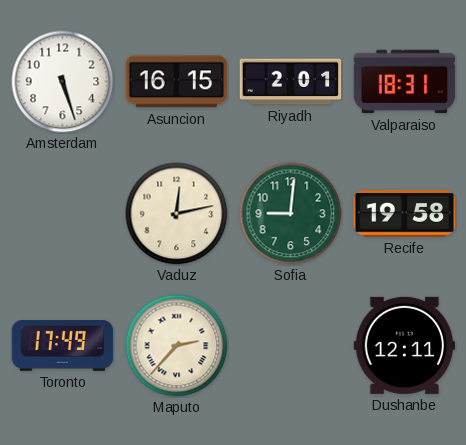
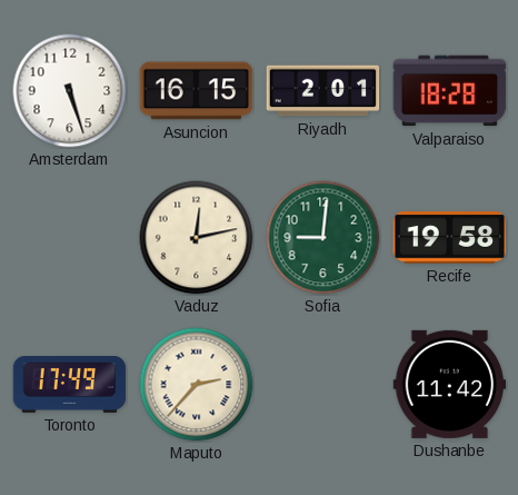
Valparaiso: 18:31 -> 18:28 (450, 91)
Dushanbe: 12:11 -> 11:42 (450, 384)
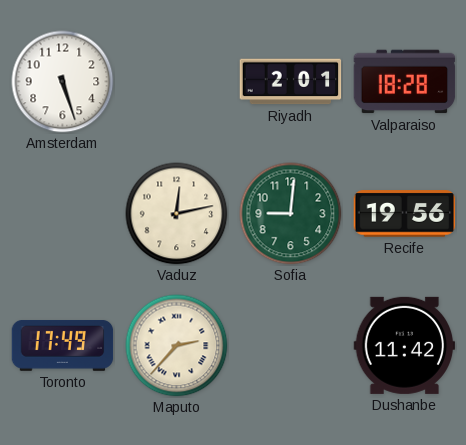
Asuncion: 16:15 -> none (197, 91)
Recife: 19:58 -> 19:56 (405, 214)
